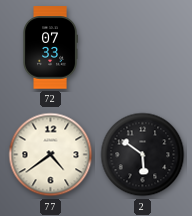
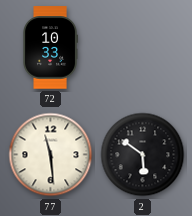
72: 07:33 -> 10:33 (50, 48)
77: 4:39 -> 11:29 (51, 155)
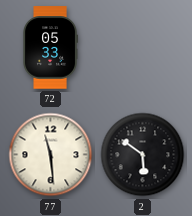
72: 10:33 -> 05:33 (50, 48)
